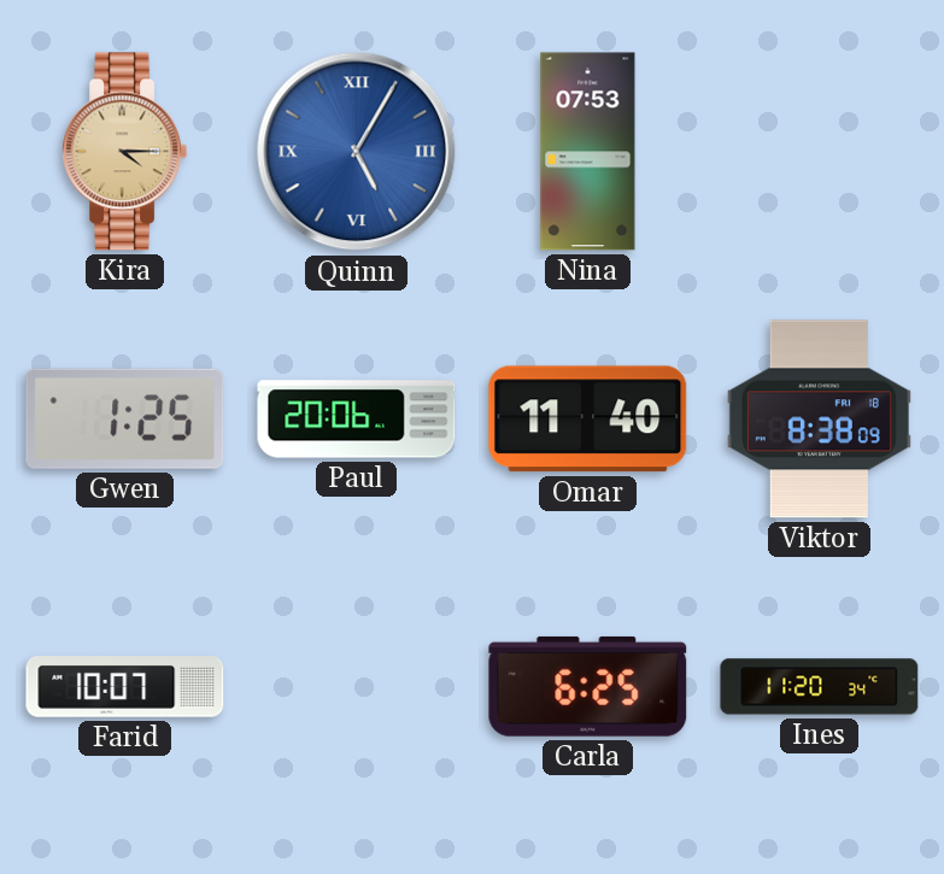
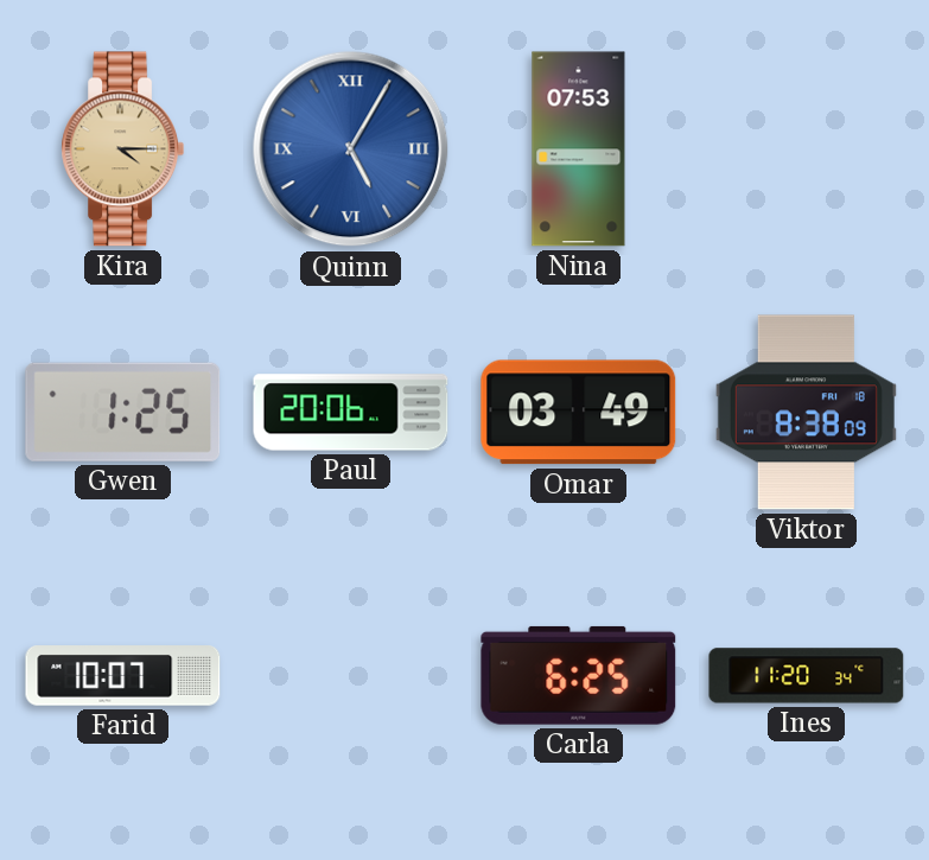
Omar: 11:40 -> 03:49 (579, 413)
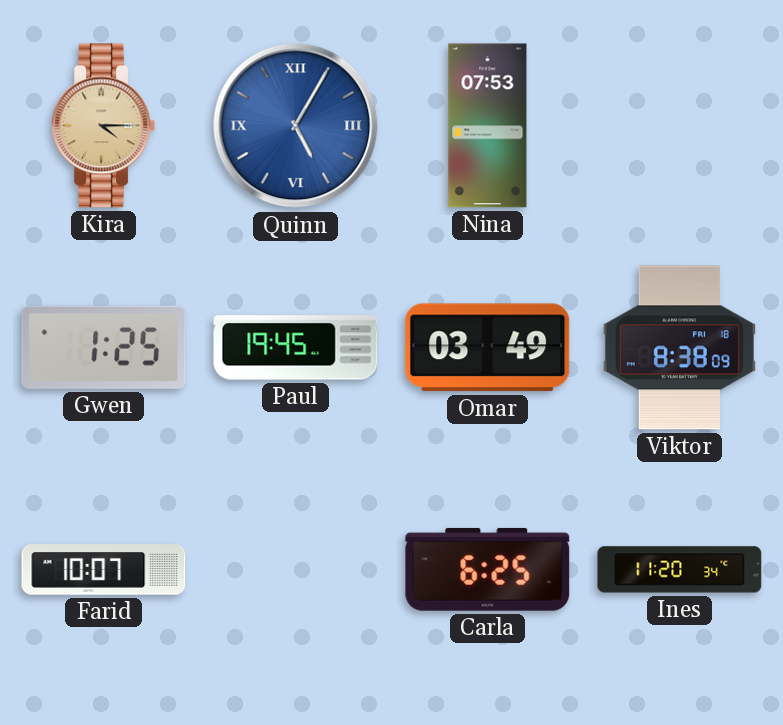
Paul: 20:06 -> 19:45 (296, 348)
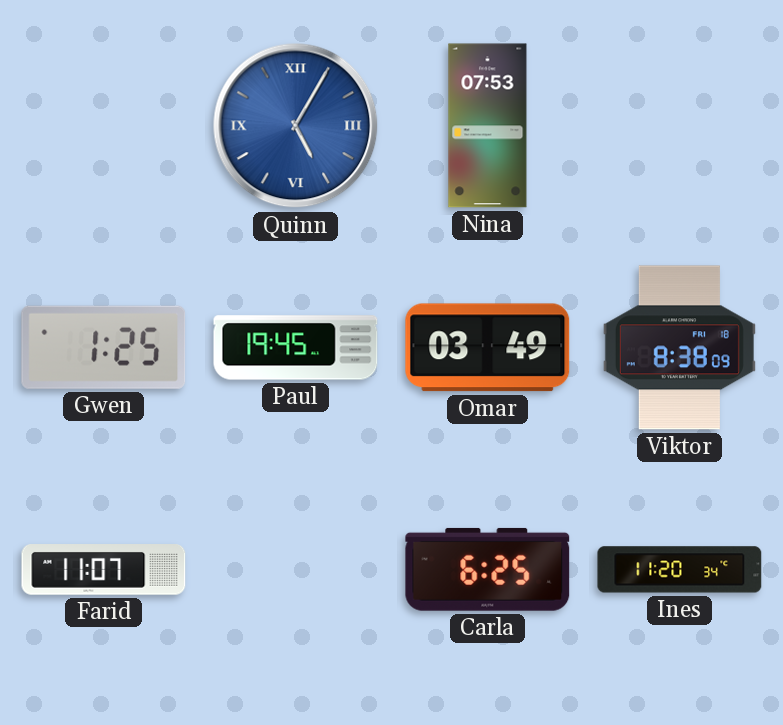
Kira: 4:15 -> none (104, 126)
Farid: 10:07 -> 11:07 (104, 570)
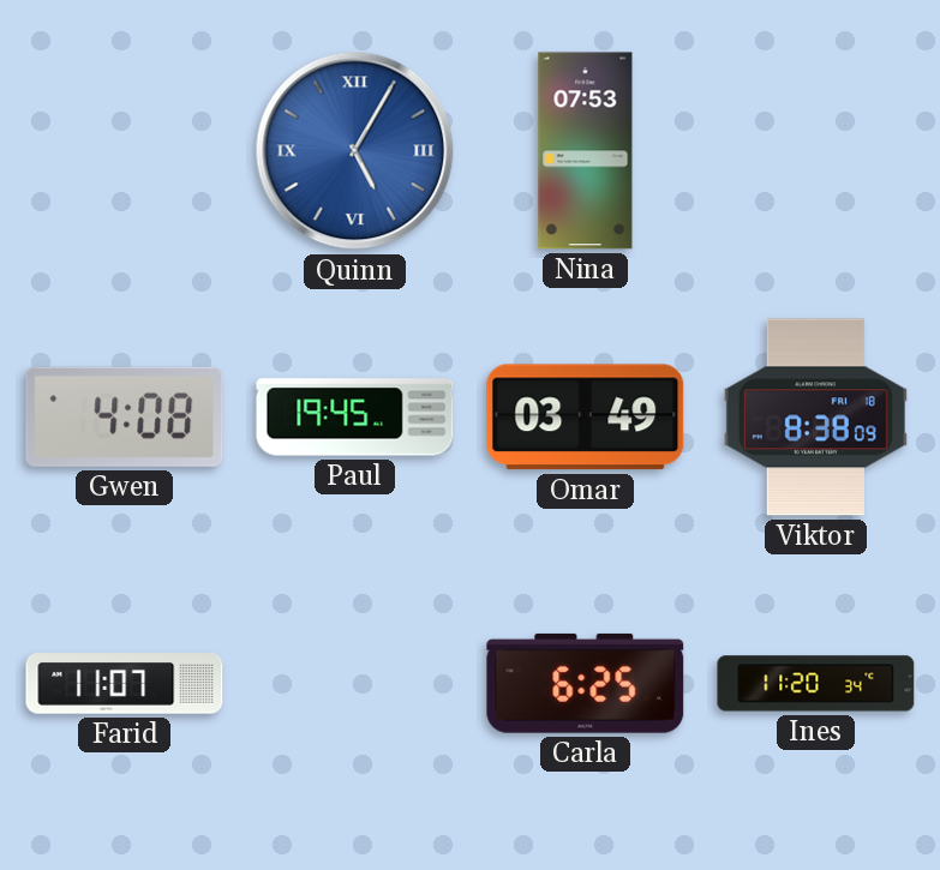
Gwen: 1:25 -> 4:08 (125, 416)
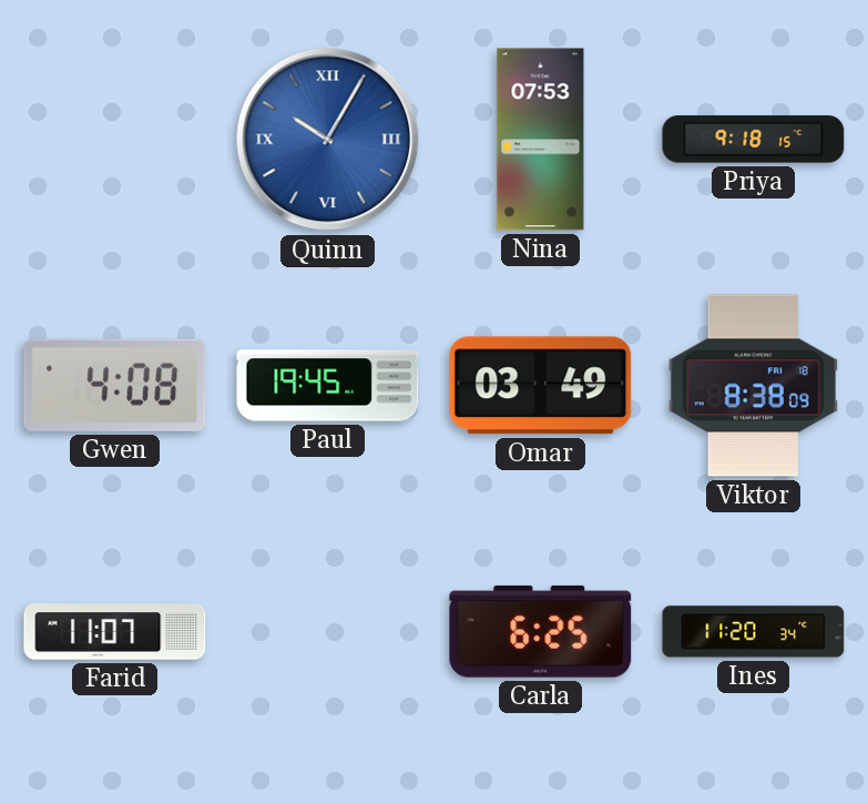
Quinn: 5:05 -> 10:05 (328, 140)
Priya: none -> 9:18 (754, 140)
